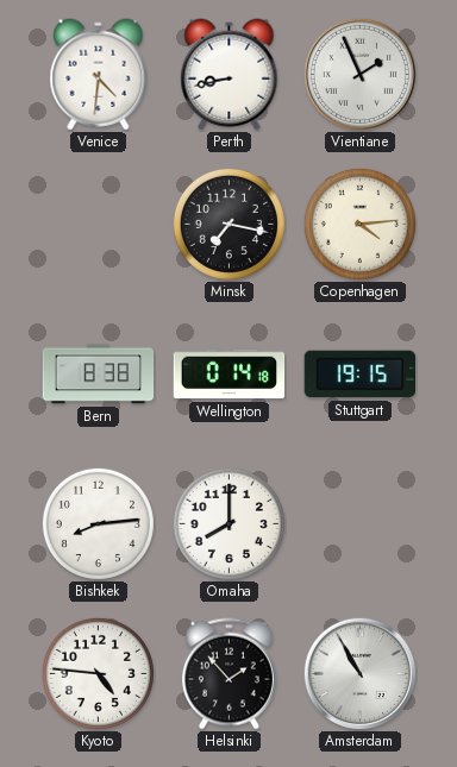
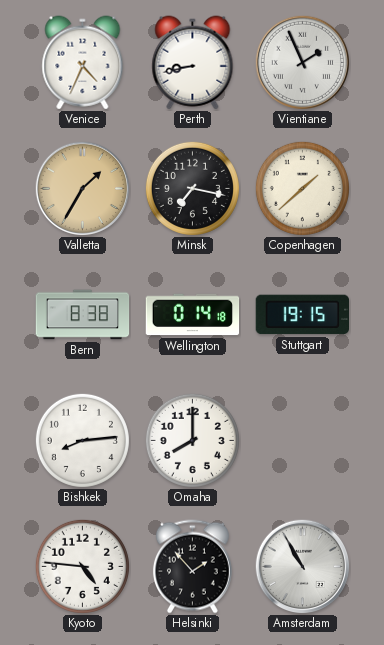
Venice: 4:31 -> 4:34 (83, 63)
Valletta: none -> 1:35 (82, 188)
Copenhagen: 4:14 -> 1:38 (302, 188)
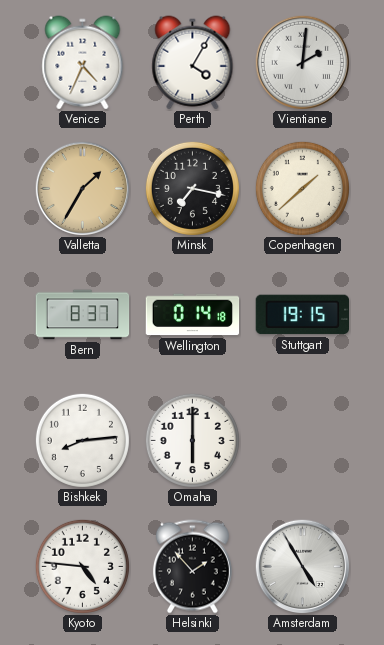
Perth: 8:43 -> 4:05 (193, 63)
Vientiane: 1:56 -> 2:01 (302, 62)
Bern: 8:38 -> 8:37 (83, 315)
Omaha: 8:00 -> 6:00 (192, 440)
Amsterdam: 10:55 -> 4:55 (302, 566)
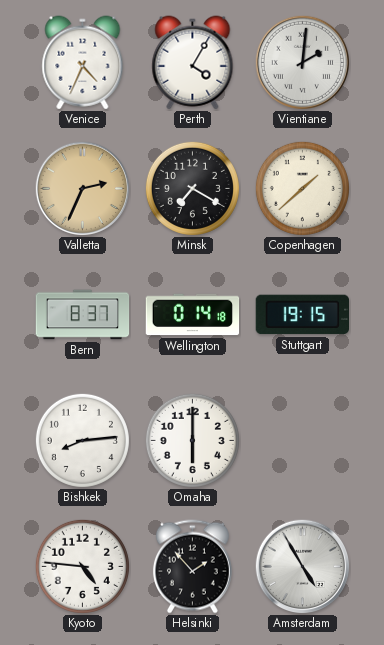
Valletta: 1:35 -> 2:34 (82, 188)
Minsk: 7:17 -> 7:20 (192, 188)
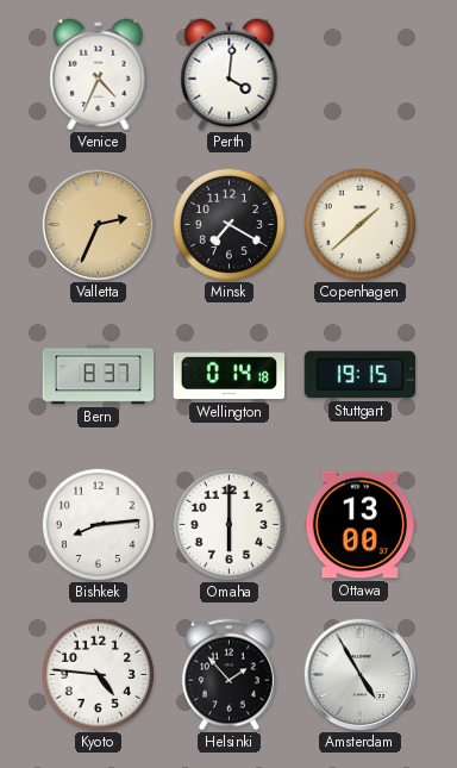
Perth: 4:05 -> 4:01 (230, 75)
Vientiane: 2:01 -> none (302, 62)
Ottawa: none -> 13:00 (361, 525)
